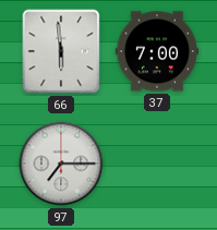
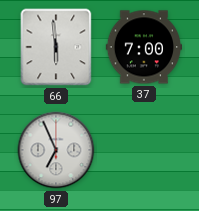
97: 7:15 -> 6:56 (56, 150)
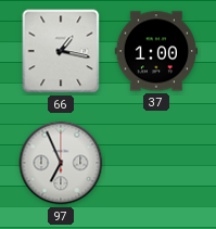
66: 5:59 -> 1:17 (61, 51)
37: 7:00 -> 1:00 (155, 51)
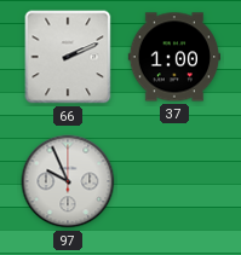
66: 1:17 -> 2:11 (68, 57)
97: 6:56 -> 9:56 (68, 181)
